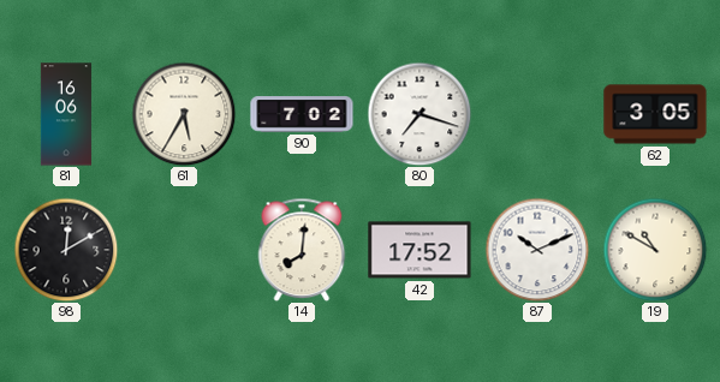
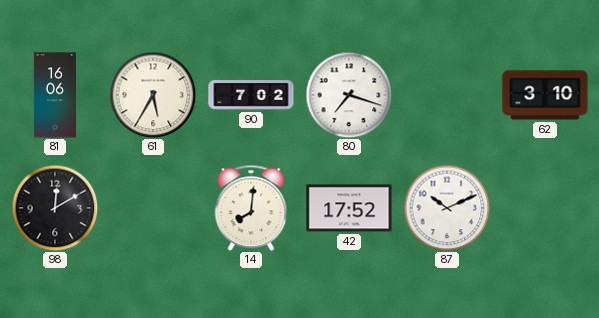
62: 3:05 -> 3:10 (545, 95)
19: 10:50 -> none (655, 250)
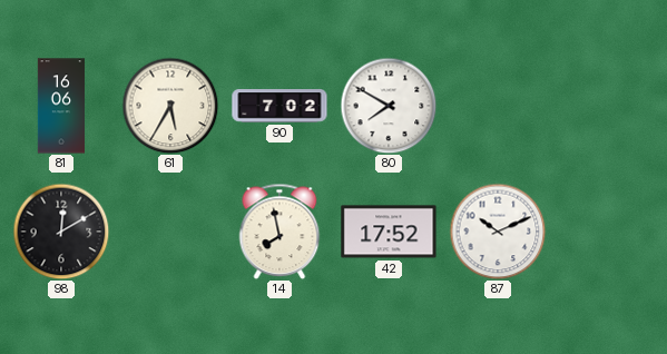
80: 7:18 -> 7:50 (389, 106)
62: 3:10 -> none (545, 95)
14: 8:01 -> 7:58 (279, 232)
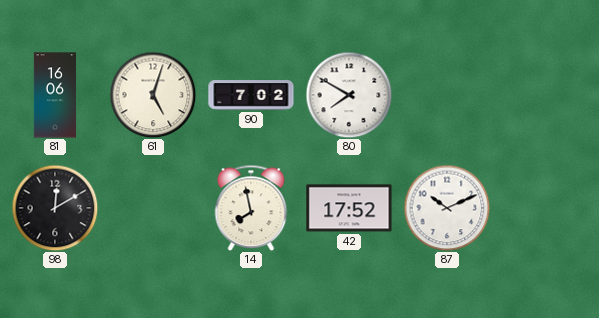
61: 5:35 -> 5:03 (153, 95)
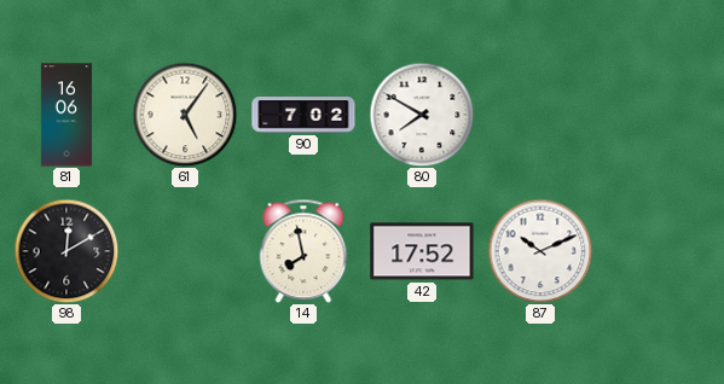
61: 5:03 -> 5:06 (185, 115)
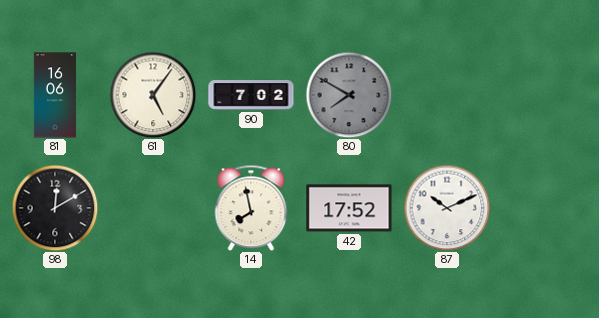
80 dial: white -> grey (349, 95)
